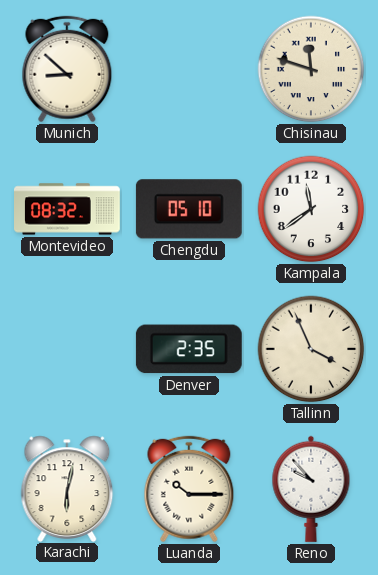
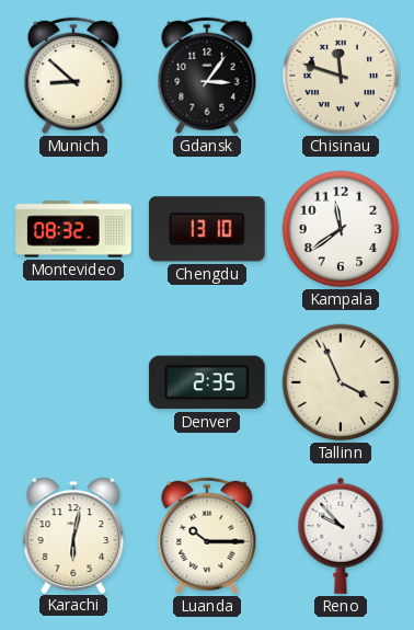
Gdansk: none -> 3:06 (207, 76)
Chengdu: 05:10 -> 13:10 (207, 229)
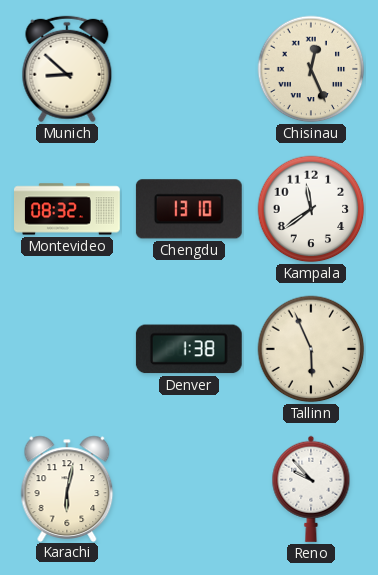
Gdansk: 3:06 -> none (207, 76)
Chisinau: 11:48 -> 12:26 (311, 69)
Denver: 2:35 -> 1:38 (189, 349)
Tallinn: 3:56 -> 5:56 (311, 349)
Luanda: 10:15 -> none (207, 536)
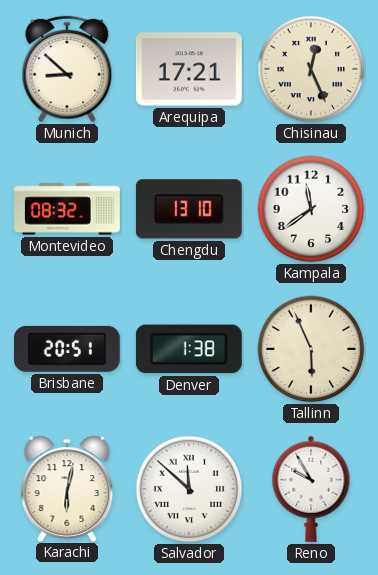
Arequipa: none -> 17:21 (189, 69)
Brisbane: none -> 20:51 (67, 349)
Salvador: none -> 11:52 (189, 489)
Reno: 9:53 -> 9:55 (311, 489)
